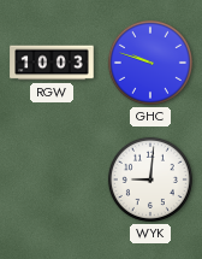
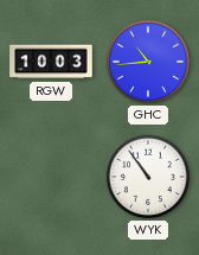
GHC: 9:48 -> 10:44 (148, 62)
WYK: 9:01 -> 10:54 (148, 177)
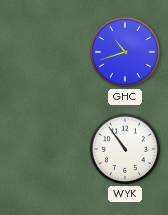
RGW: 10:03 -> none (51, 62)
GHC: 10:44 -> 10:42 (125, 52)
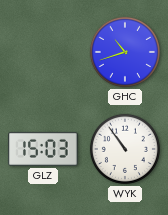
GLZ: none -> 15:03 (43, 149)
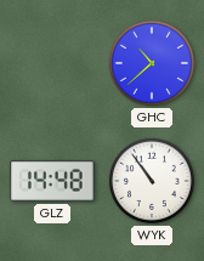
GHC: 10:42 -> 10:38 (152, 63)
GLZ: 15:03 -> 14:48 (52, 181)
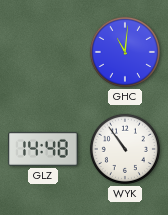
GHC: 10:38 -> 11:01 (125, 52)
